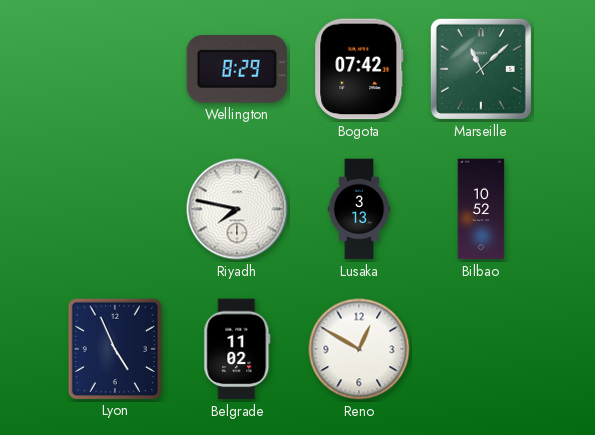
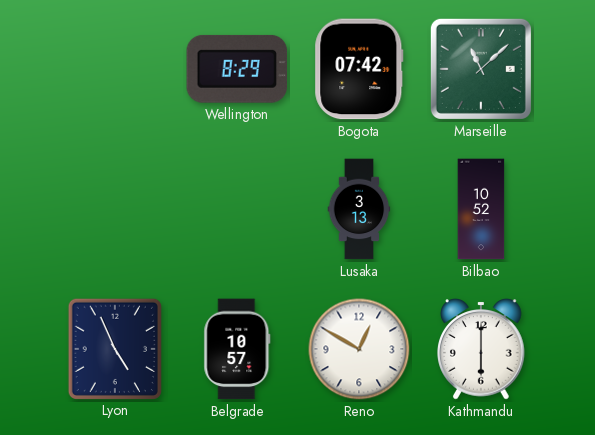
Riyadh: 7:47 -> none (237, 209)
Belgrade: 11:02 -> 10:57 (237, 349)
Kathmandu: none -> 6:00 (481, 349)
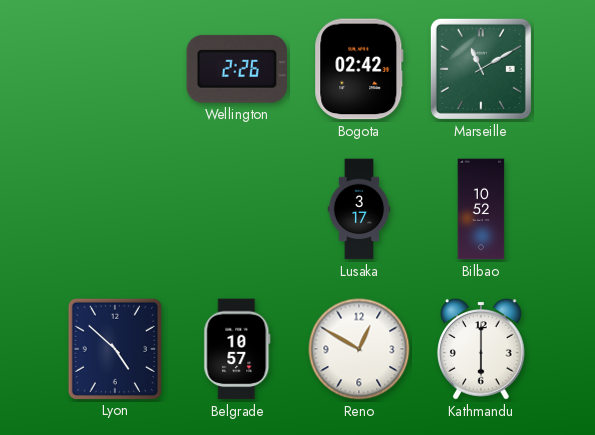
Wellington: 8:29 -> 2:26 (237, 69)
Bogota: 07:42 -> 02:42 (359, 69)
Marseille: 11:08 -> 11:10 (481, 69)
Lusaka: 3:13 -> 3:17 (359, 209)
Lyon: 4:56 -> 4:52 (115, 348)
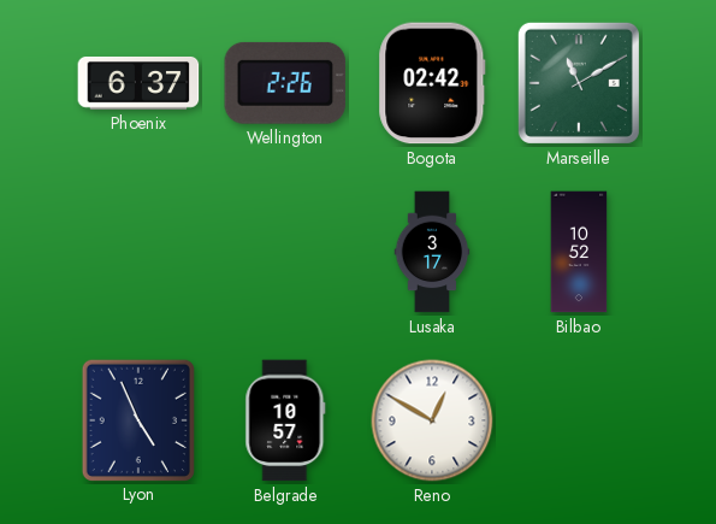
Phoenix: none -> 6:37 (138, 83)
Lyon: 4:52 -> 4:56 (138, 419)
Kathmandu: 6:00 -> none (481, 349)
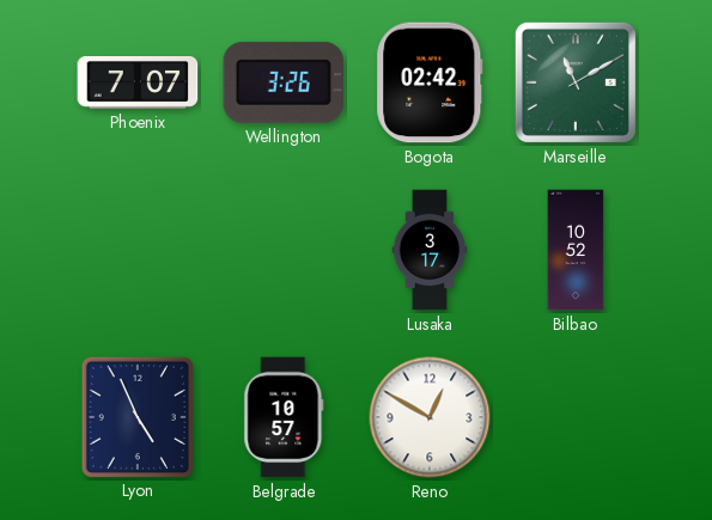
Phoenix: 6:37 -> 7:07 (138, 82)
Wellington: 2:26 -> 3:26 (284, 82)
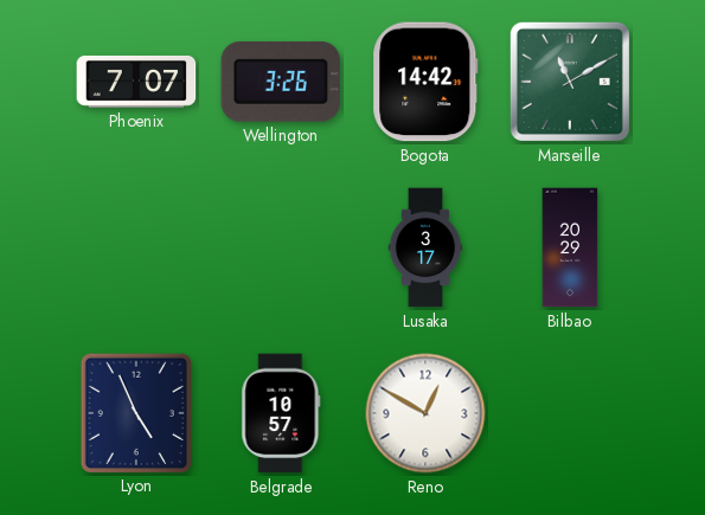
Bogota: 02:42 -> 14:42 (425, 82)
Bilbao: 10:52 -> 20:29 (570, 247)
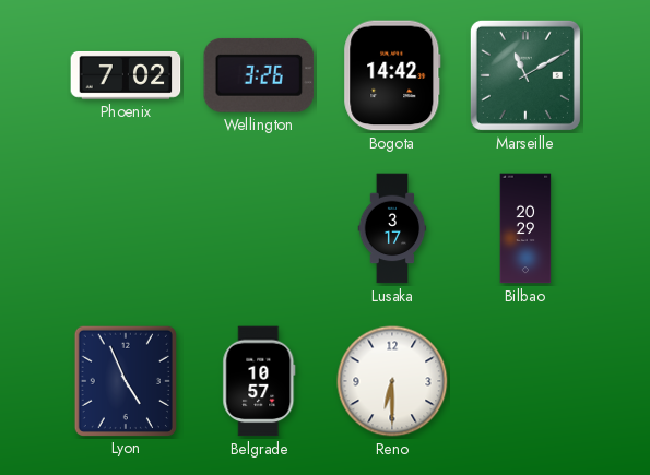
Phoenix: 7:07 -> 7:02 (126, 75)
Reno: 12:50 -> 6:30 (392, 381)
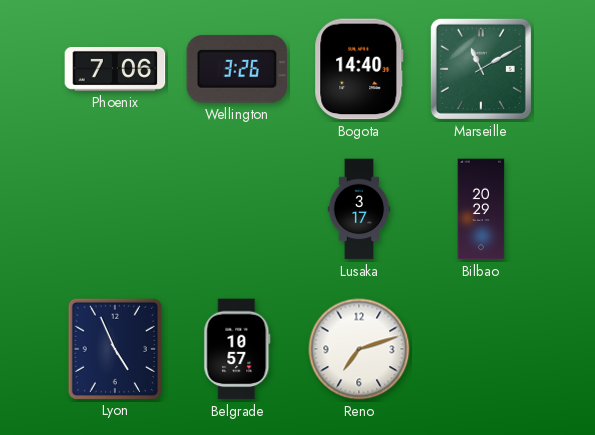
Phoenix: 7:02 -> 7:06 (115, 69)
Bogota: 14:42 -> 14:40 (359, 69)
Reno: 6:30 -> 7:12 (359, 349)
